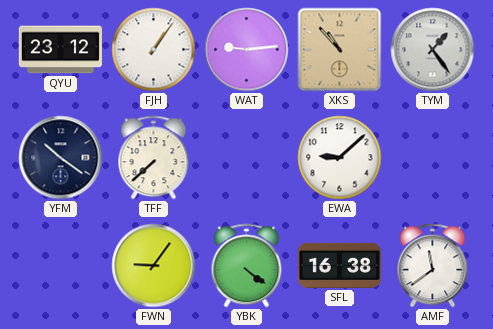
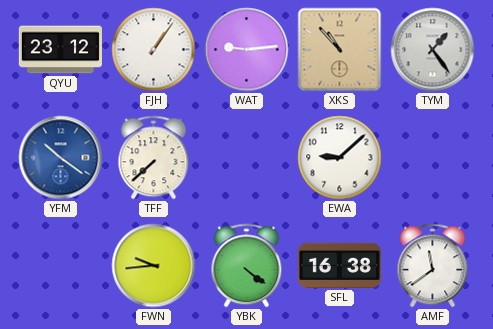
YFM dial: navy -> blue (61, 158)
FWN: 9:06 -> 9:44 (154, 266)
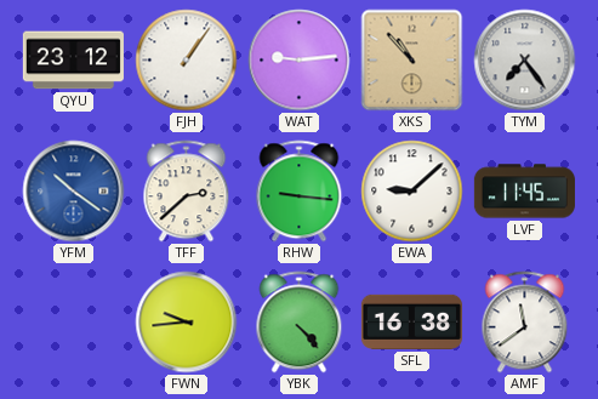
TYM: 1:24 -> 7:24 (525, 61)
TFF: 7:38 -> 2:38 (187, 192)
RHW: none -> 9:16 (300, 192)
LVF: none -> 11:45 (524, 192)
YBK: 4:21 -> 4:23 (300, 323)
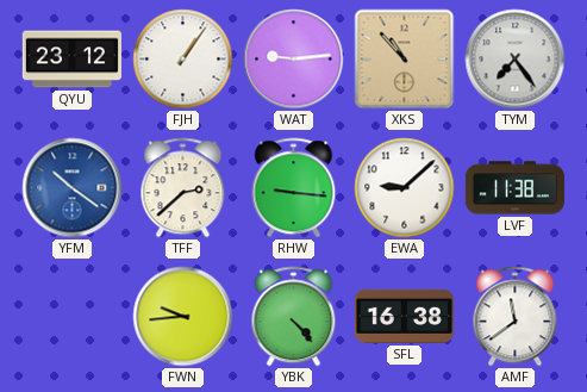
LVF: 11:45 -> 11:38 (514, 188)
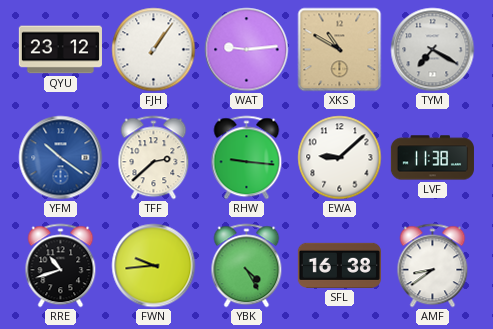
XKS: 10:53 -> 10:50 (340, 50)
TYM: 7:24 -> 7:20 (433, 50)
RRE: none -> 10:42 (61, 266)
YBK: 4:23 -> 4:25 (247, 266)
AMF: 11:39 -> 8:39 (433, 266)
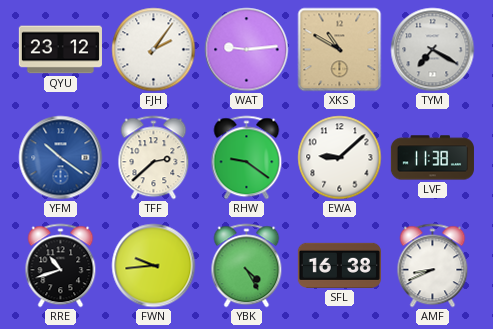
FJH: 1:06 -> 2:06 (154, 50)
RHW: 9:16 -> 9:21 (247, 158)
AMF: 8:39 -> 8:41 (433, 266)
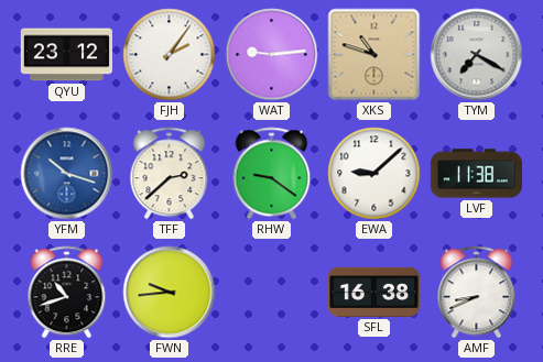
XKS: 10:50 -> 10:48 (374, 55)
YFM: 10:21 -> 10:18 (67, 174)
YBK: 4:25 -> none (247, 266)
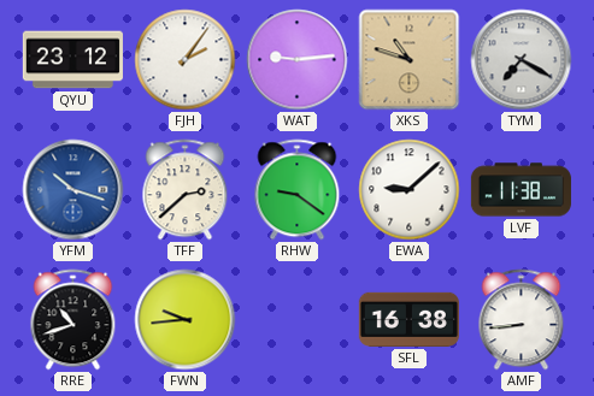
AMF: 8:41 -> 8:44 (522, 320)
